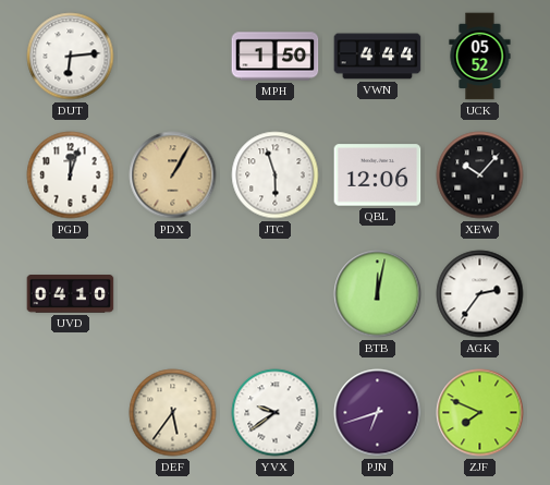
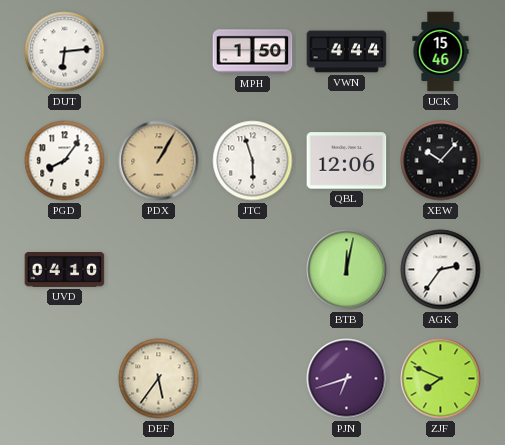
UCK: 05:52 -> 15:46 (441, 52)
PGD: 12:03 -> 8:06 (65, 161)
YVX: 9:39 -> none (276, 413)
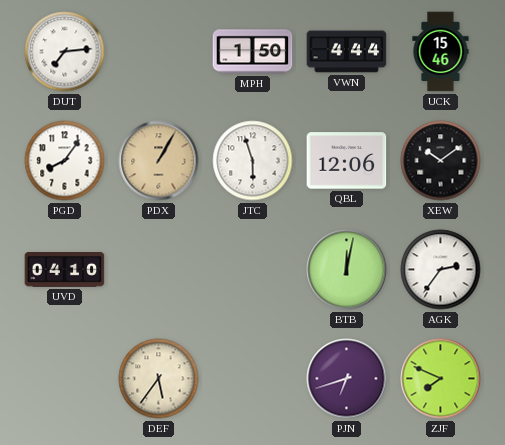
DUT: 6:14 -> 7:14 (65, 52)
XEW: 10:07 -> 10:09 (441, 161)
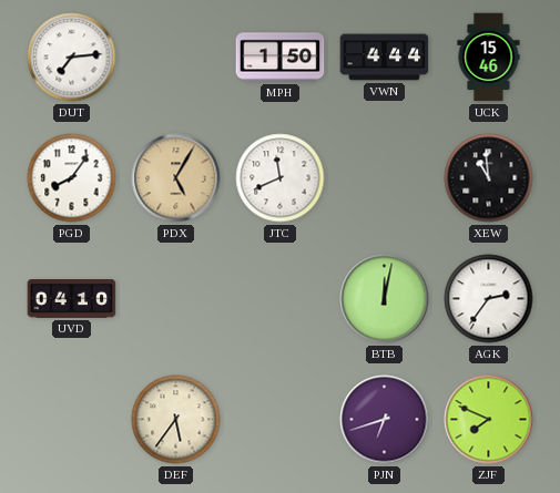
PDX: 1:05 -> 5:05 (176, 178)
JTC: 5:57 -> 11:41 (281, 178)
QBL: 12:06 -> none (347, 161)
XEW: 10:09 -> 10:59 (489, 178)
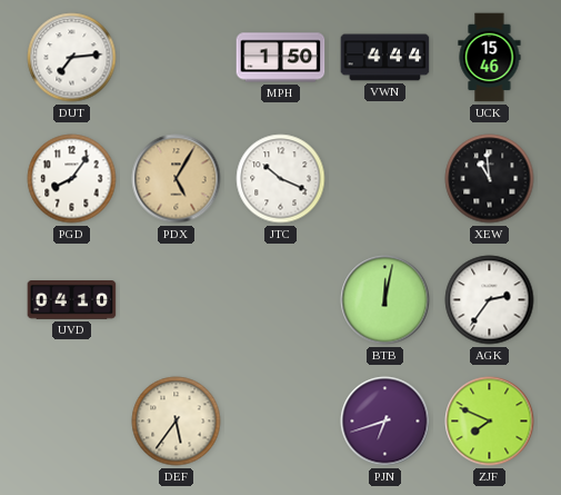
JTC: 11:41 -> 10:19 (281, 179)
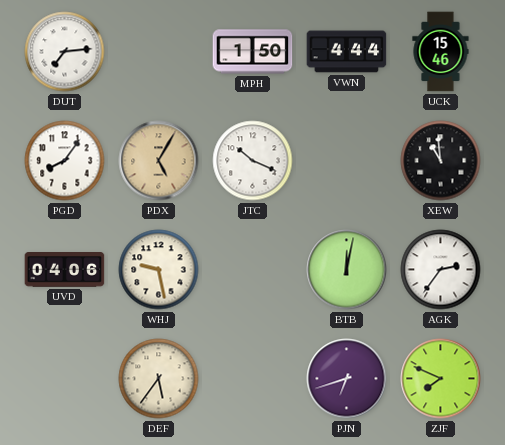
UVD: 04:10 -> 04:06 (65, 270)
WHJ: none -> 9:28 (159, 270)
